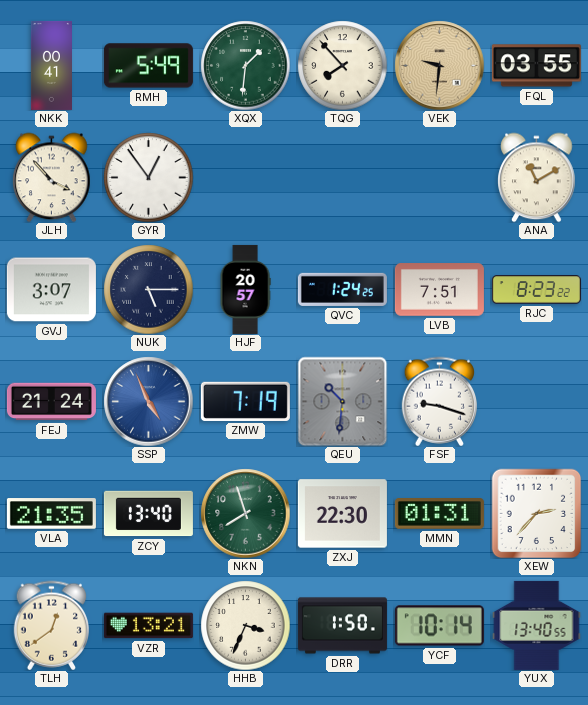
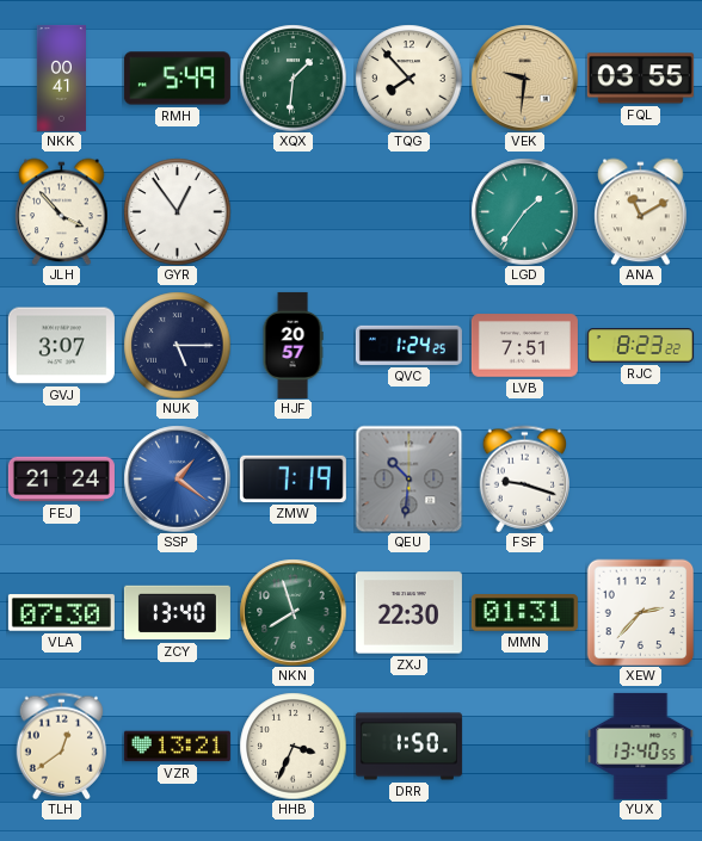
LGD: none -> 1:36 (524, 211)
SSP: 4:56 -> 1:21 (177, 478)
VLA: 21:35 -> 07:30 (61, 613)
YCF: 10:14 -> none (439, 626)
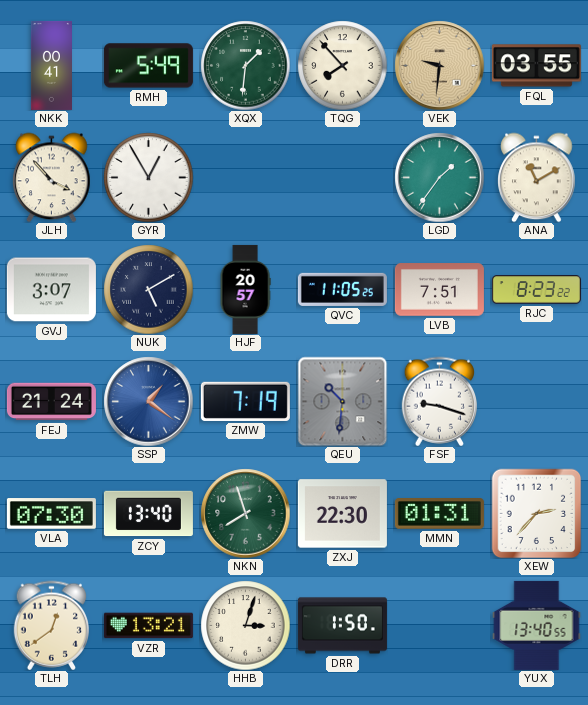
GYR: 12:54 -> 12:55 (148, 177)
NUK: 5:15 -> 5:10 (148, 289)
QVC: 1:24 -> 11:05 (342, 289)
HHB: 3:34 -> 3:03 (245, 625)
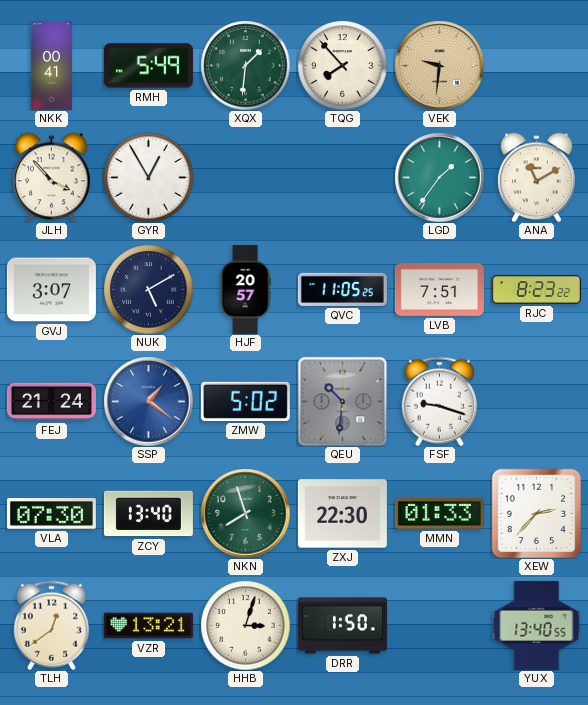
FQL: 03:55 -> none (536, 66)
ZMW: 7:19 -> 5:02 (245, 401)
MMN: 01:31 -> 01:33 (439, 514)
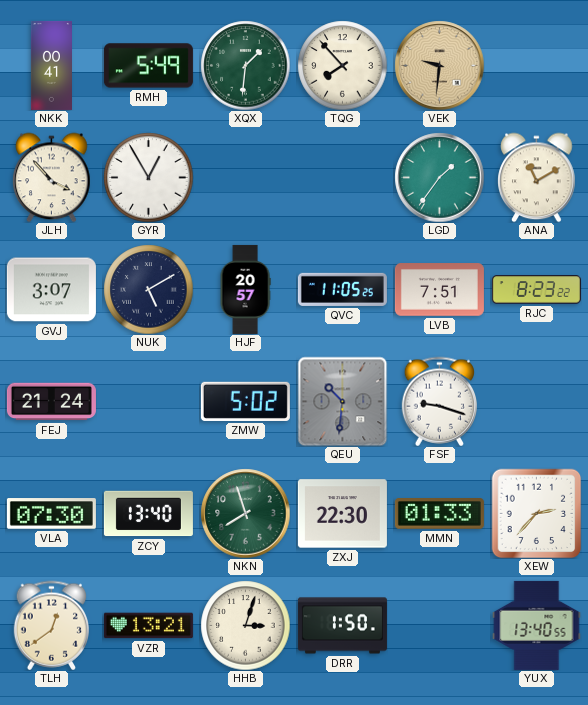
SSP: 1:21 -> none (148, 401)
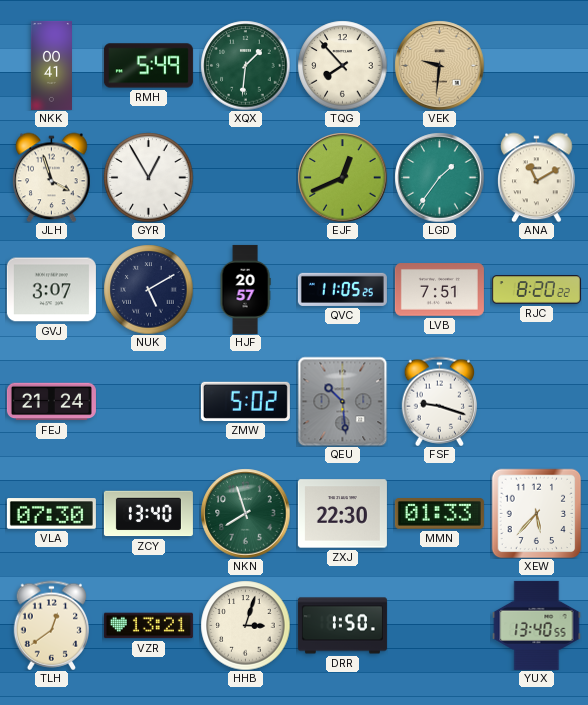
JLH: 3:53 -> 3:57 (52, 177)
EJF: none -> 12:41 (342, 177)
RJC: 8:23 -> 8:20 (536, 290)
QEU: 10:31 -> 10:29 (342, 401)
XEW: 2:37 -> 5:37 (536, 513)
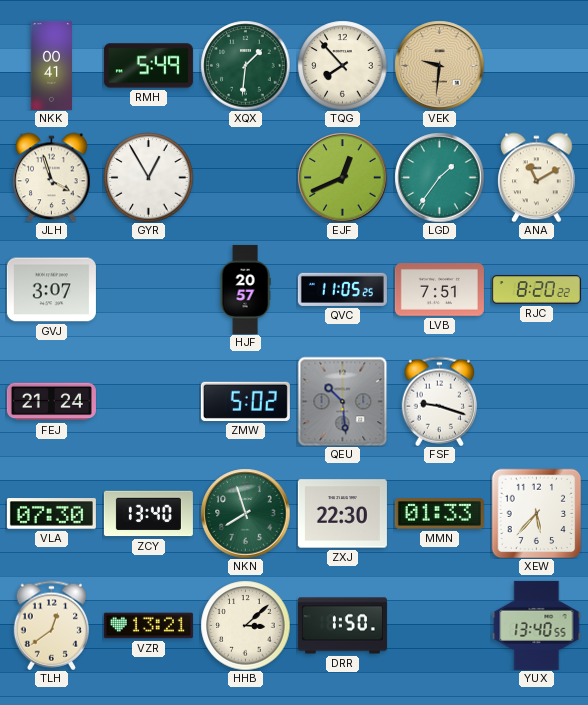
NUK: 5:10 -> none (148, 289)
HHB: 3:03 -> 3:08 (245, 625)
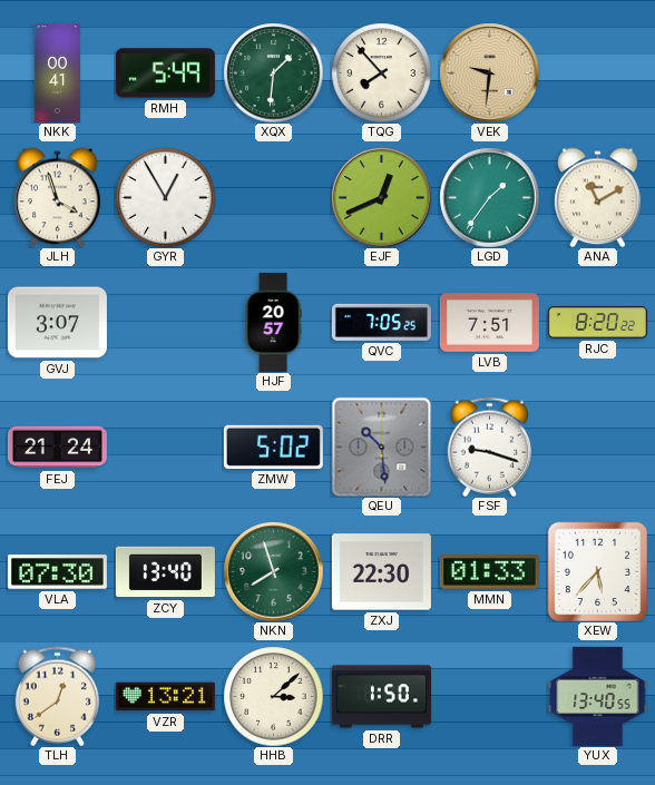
QVC: 11:05 -> 7:05 (381, 322)
